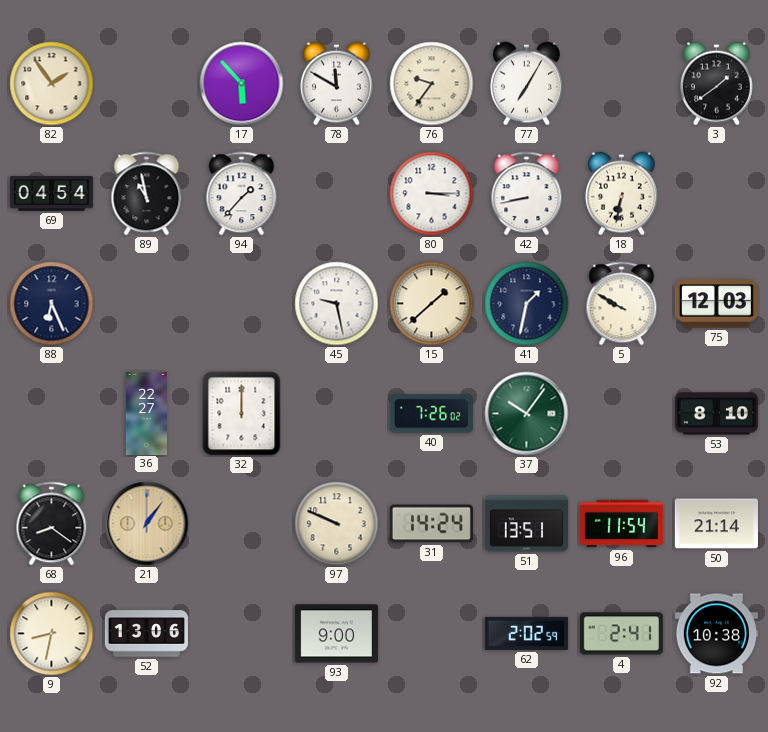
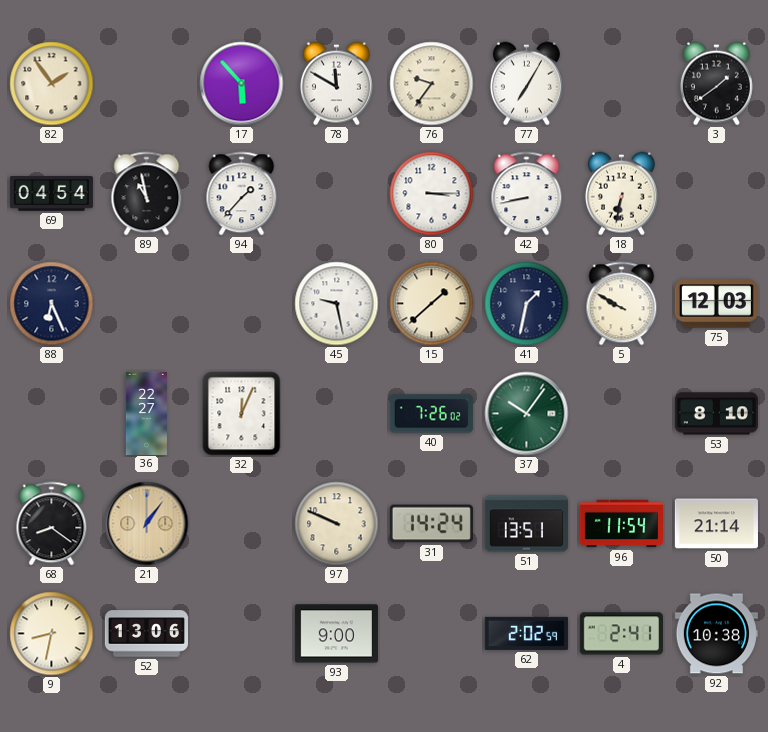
32: 12:00 -> 12:04 (242, 414)
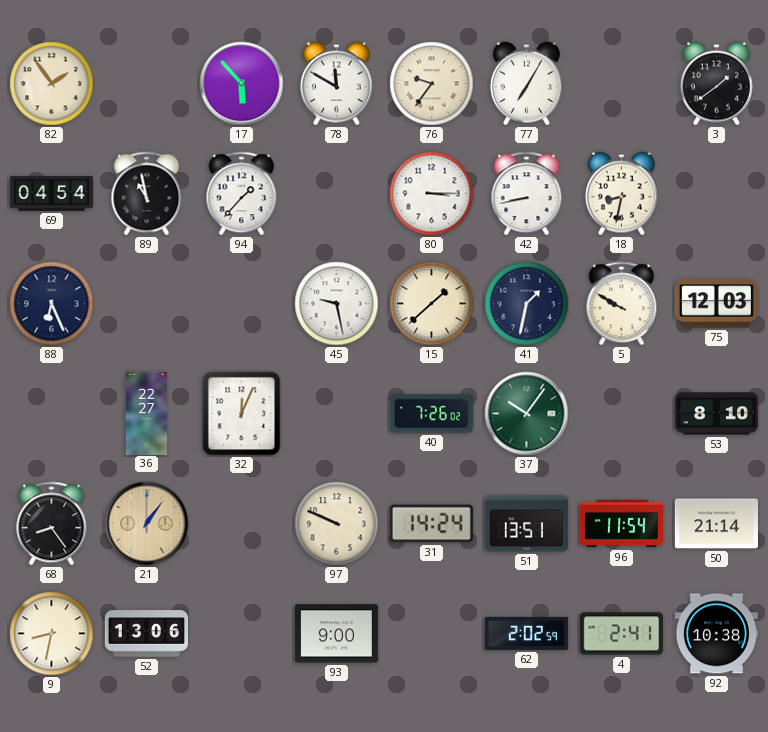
18: 6:32 -> 8:32 (621, 194)
68: 8:21 -> 8:24 (52, 524)
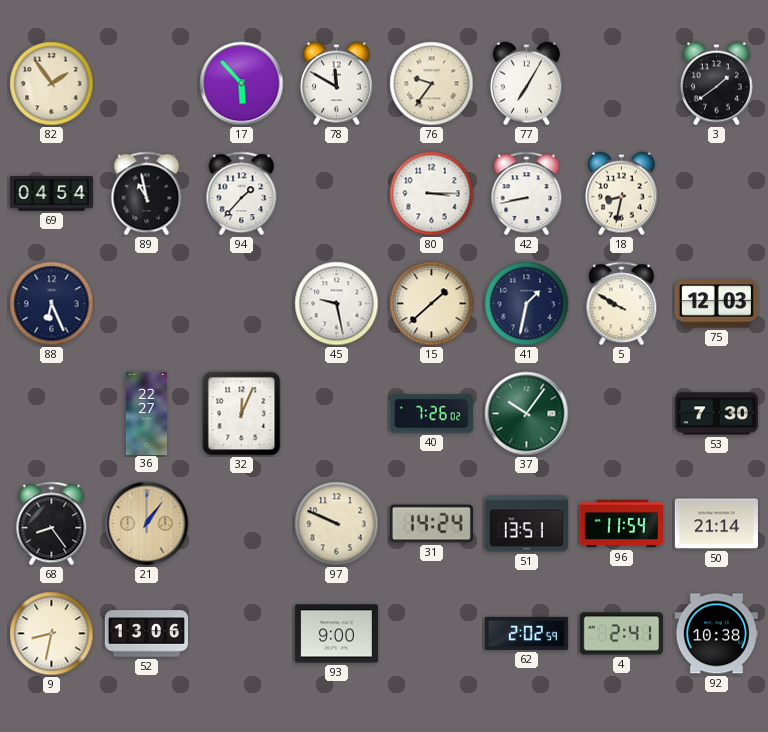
53: 8:10 -> 7:30 (716, 414)
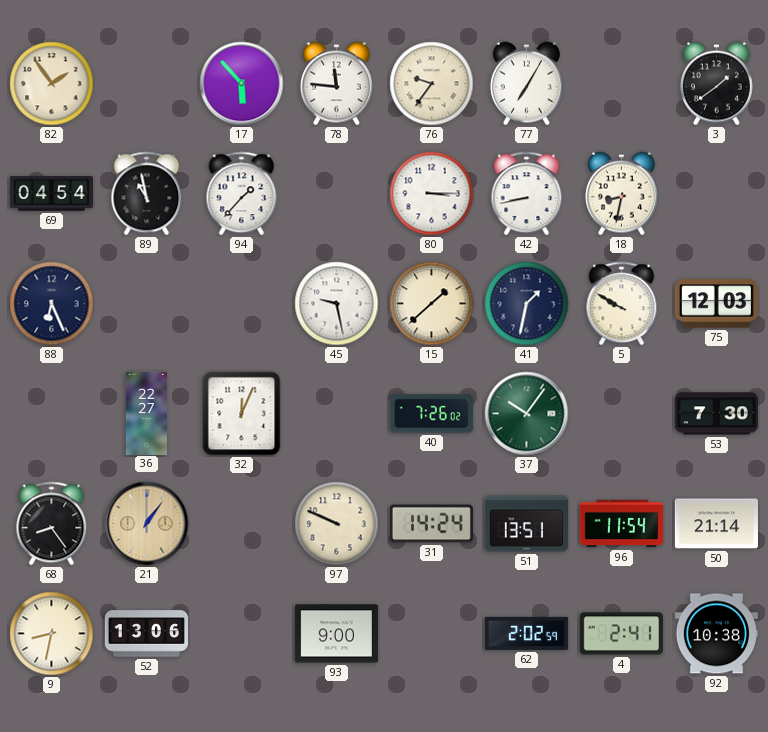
78: 11:50 -> 11:46 (336, 84)
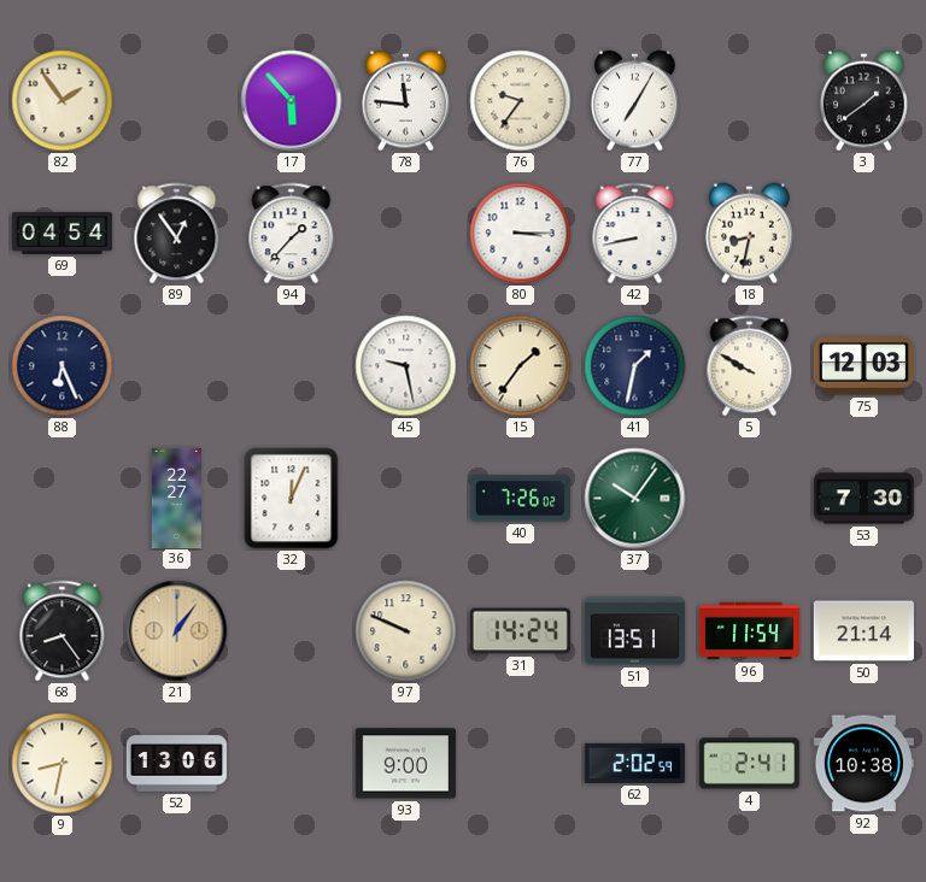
89: 10:58 -> 12:54 (177, 234)
15: 1:38 -> 1:36 (521, 366)
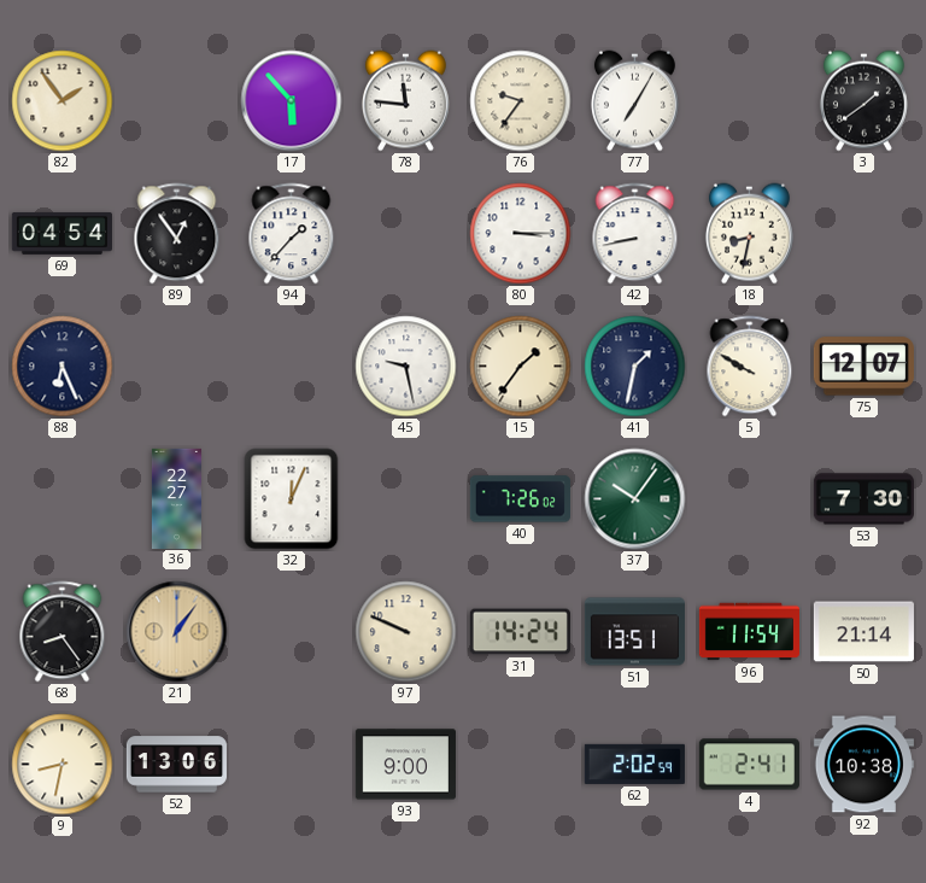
75: 12:03 -> 12:07 (863, 367)
